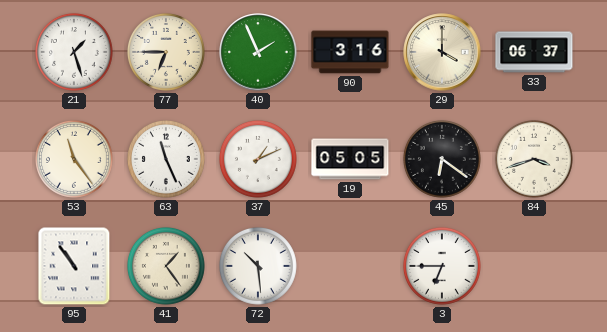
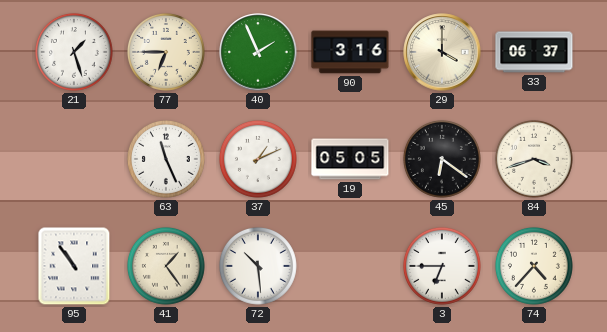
53: 11:24 -> none (74, 159)
74: none -> 4:37 (534, 266)
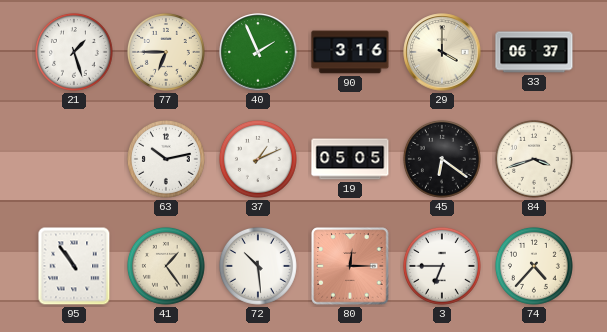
63: 11:26 -> 10:13 (166, 159)
80: none -> 12:15 (350, 266)
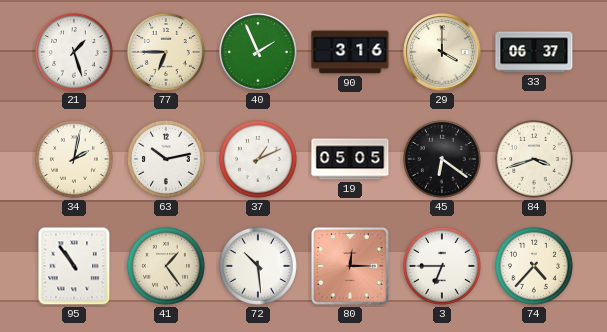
34: none -> 2:02 (74, 159)
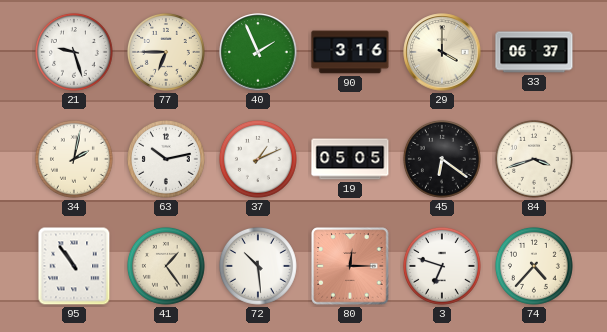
21: 1:27 -> 9:27 (74, 52)
3: 6:45 -> 6:48 (442, 266)
